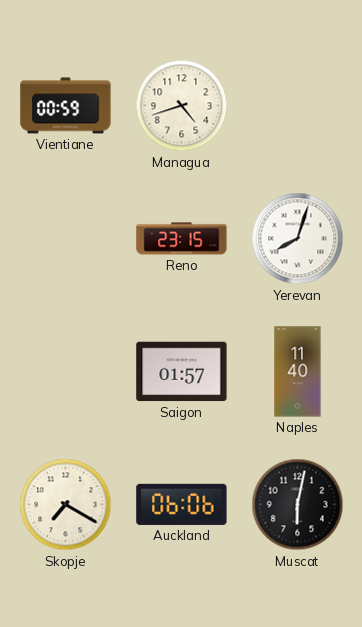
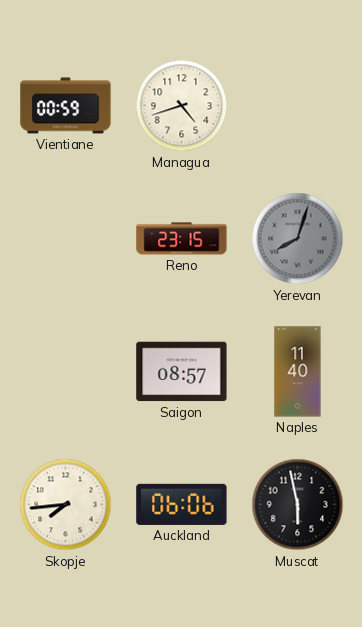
Yerevan dial: white -> grey (298, 239)
Saigon: 01:57 -> 08:57 (182, 372)
Skopje: 7:20 -> 7:44 (66, 505)
Muscat: 6:02 -> 5:58 (298, 505)
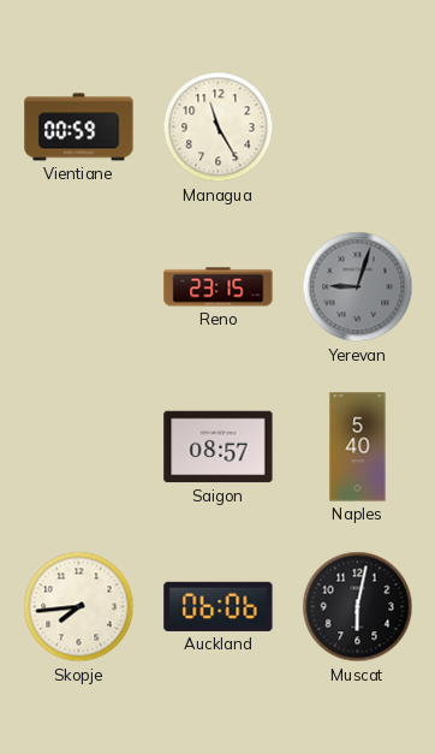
Managua: 4:42 -> 11:25 (219, 127)
Yerevan: 8:03 -> 9:03 (358, 287)
Naples: 11:40 -> 5:40 (358, 447)
Muscat: 5:58 -> 6:02 (358, 607)
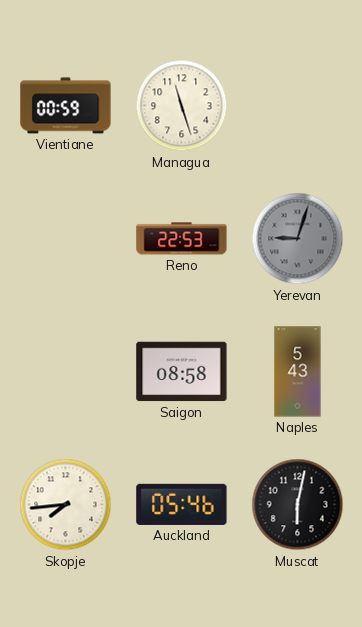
Managua: 11:25 -> 11:27 (182, 106)
Reno: 23:15 -> 22:53 (182, 239)
Saigon: 08:57 -> 08:58 (182, 372)
Naples: 5:40 -> 5:43 (298, 372)
Auckland: 06:06 -> 05:46 (182, 504)
